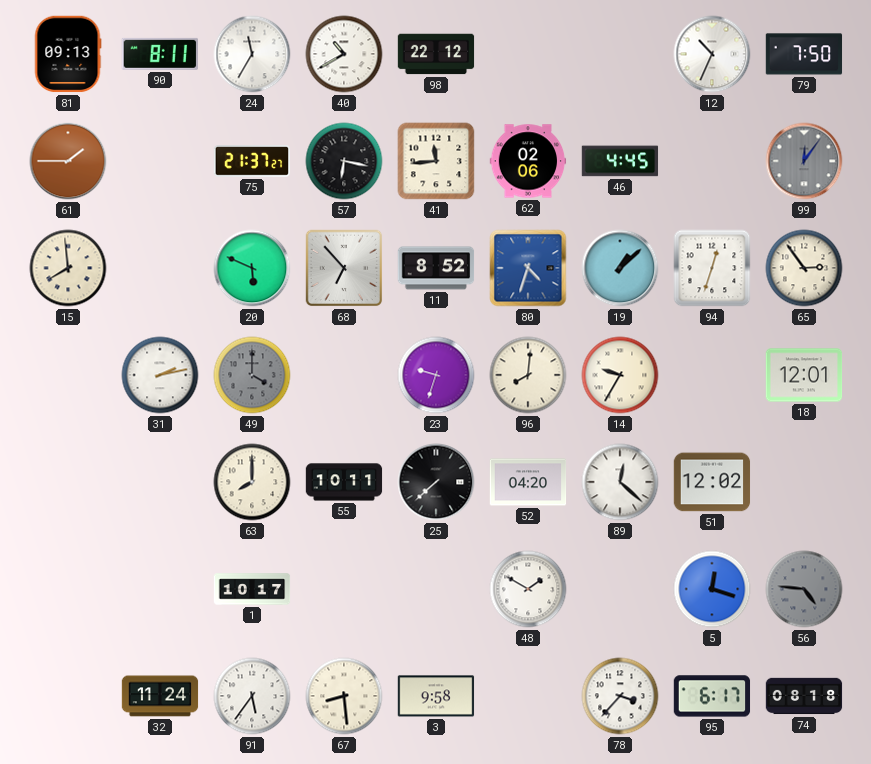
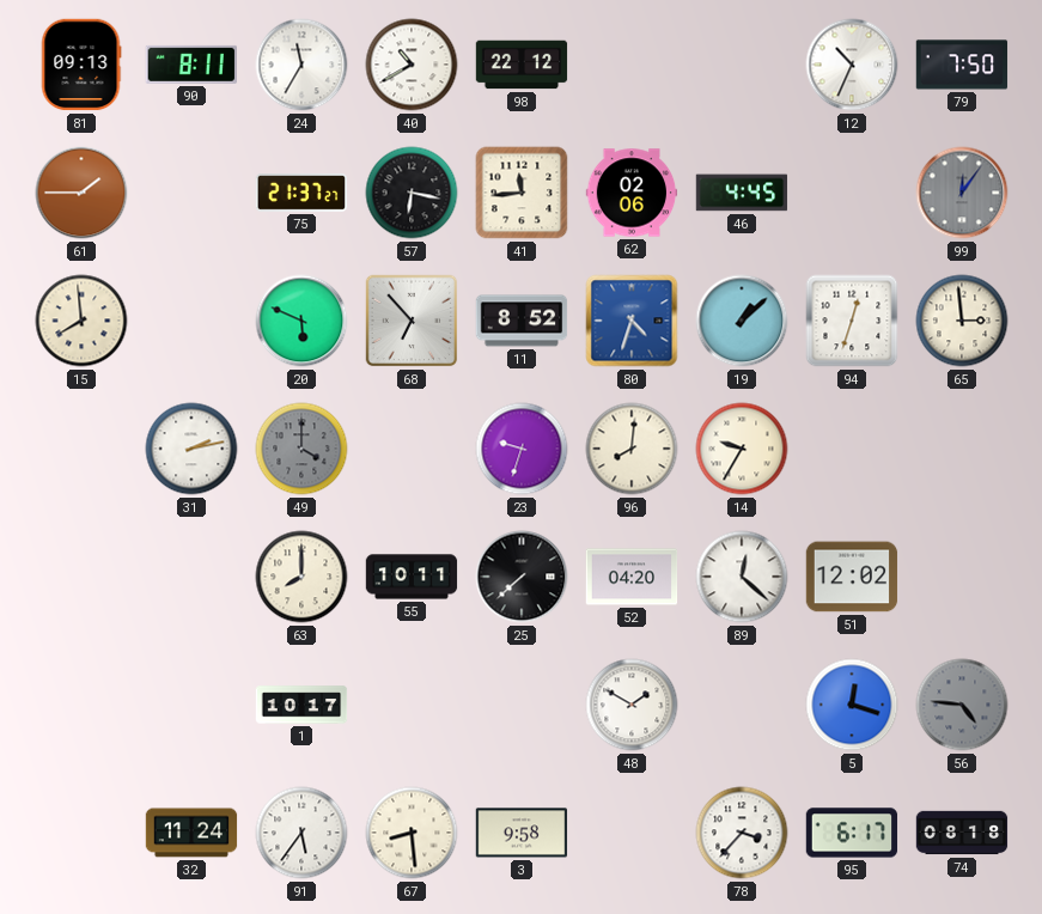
65: 2:54 -> 2:59 (962, 321)
18: 12:01 -> none (804, 375)
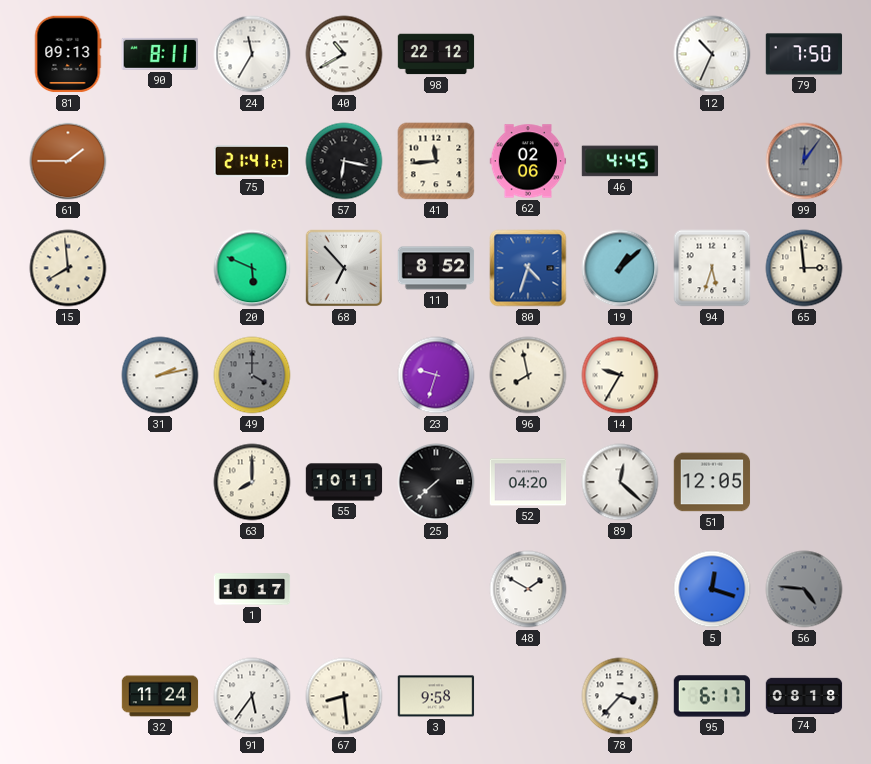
75: 21:37 -> 21:41 (252, 161)
94: 12:33 -> 5:33 (712, 268)
96: 8:01 -> 7:58 (528, 375)
51: 12:02 -> 12:05 (712, 482)
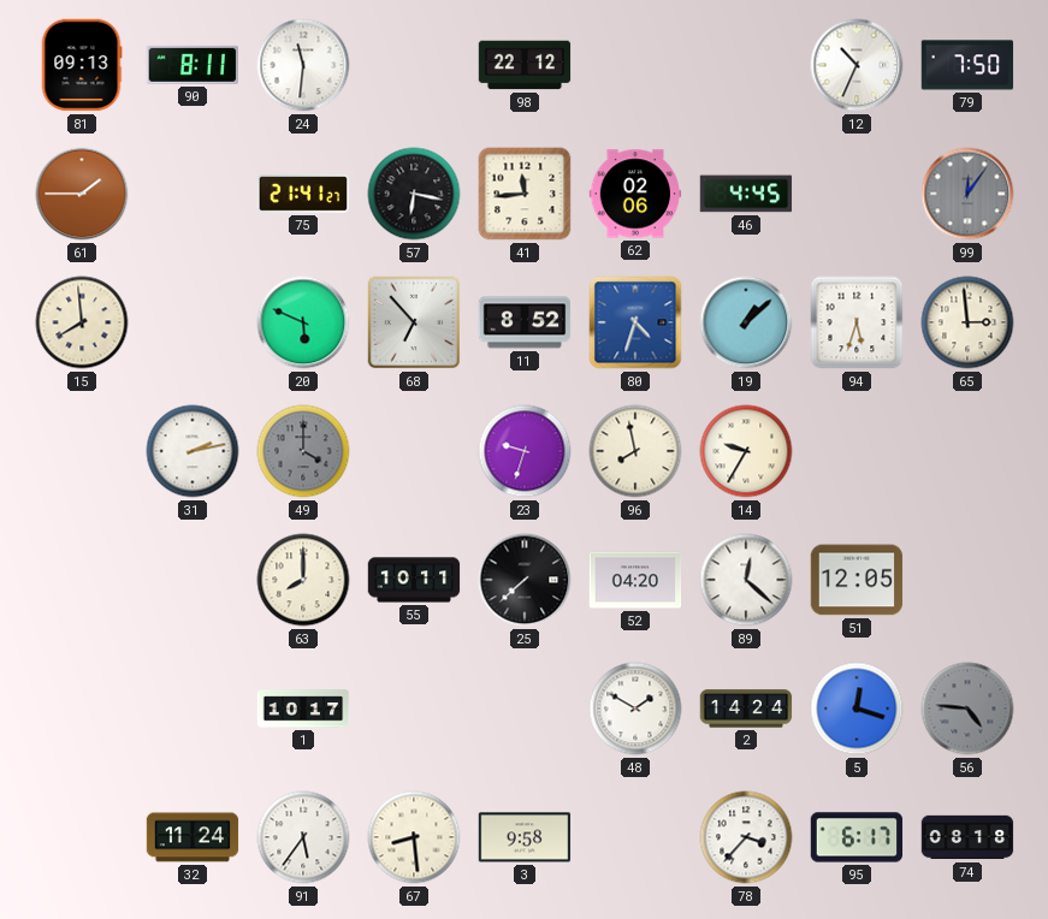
24: 11:35 -> 11:31 (303, 65)
40: 10:40 -> none (344, 54)
2: none -> 14:24 (746, 708)
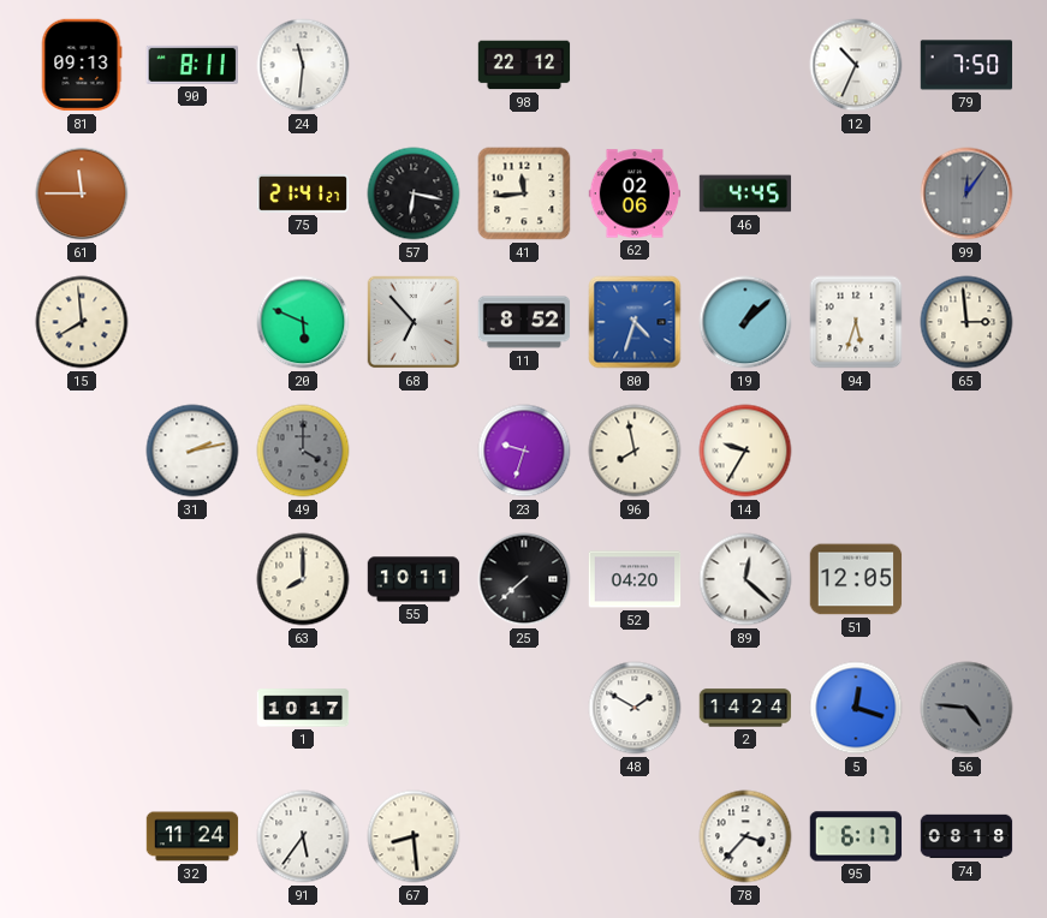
61: 1:45 -> 11:45 (82, 193)
3: 9:58 -> none (525, 837)
